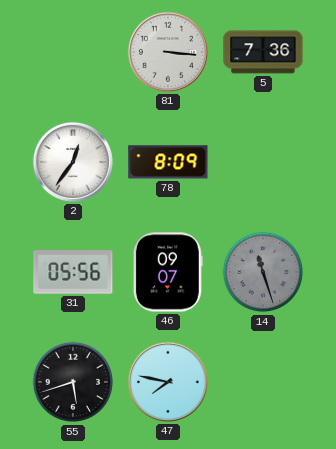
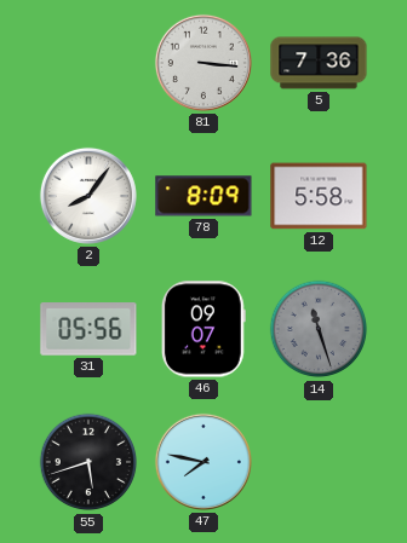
2: 12:36 -> 8:06 (88, 196)
12: none -> 5:58 (319, 196)
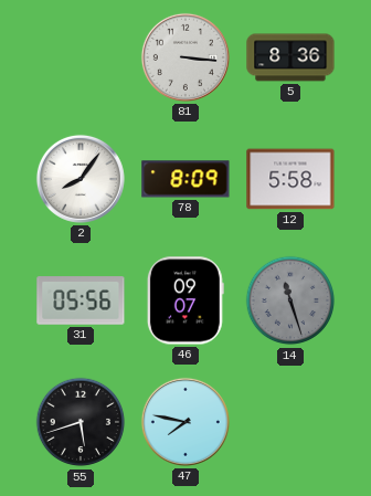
5: 7:36 -> 8:36 (290, 57)
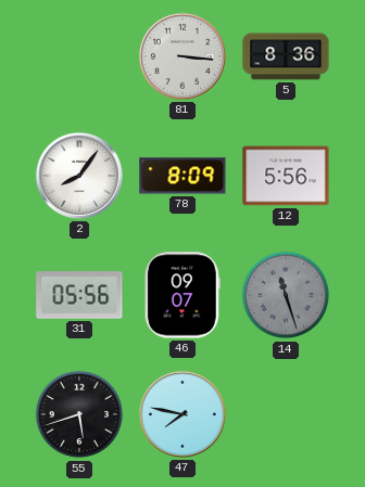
12: 5:58 -> 5:56 (286, 176)
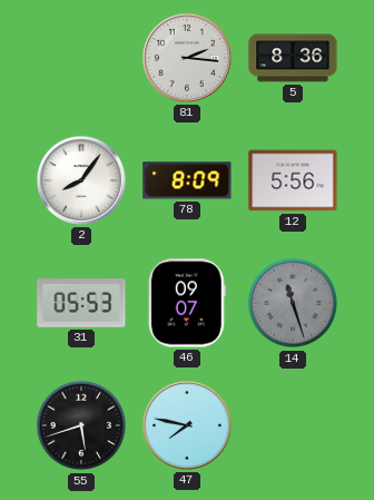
81: 3:16 -> 2:16 (187, 58)
31: 05:56 -> 05:53 (81, 304)
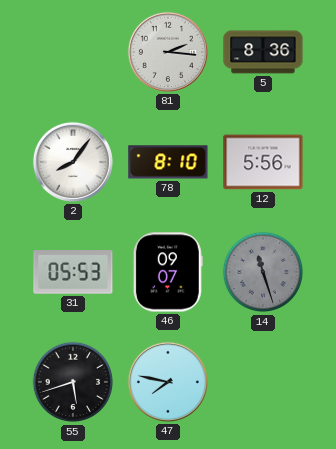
78: 8:09 -> 8:10 (168, 162)
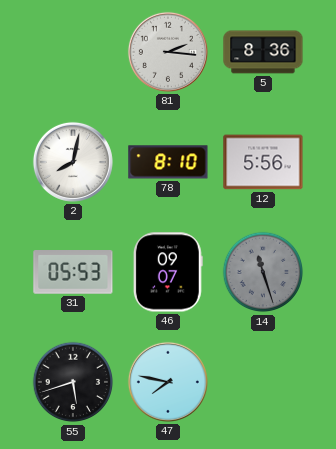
2: 8:06 -> 8:02 (73, 162)
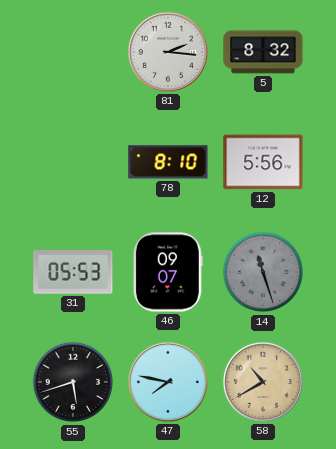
5: 8:36 -> 8:32 (263, 52)
2: 8:02 -> none (73, 162)
58: none -> 10:40 (263, 382)
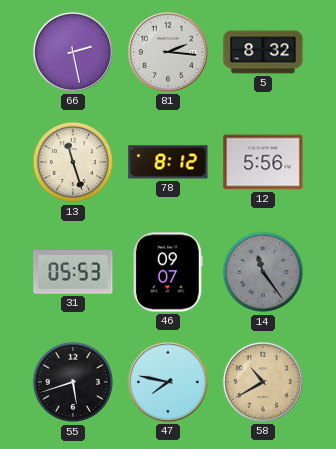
66: none -> 2:28 (73, 52)
13: none -> 11:27 (73, 162)
78: 8:10 -> 8:12 (168, 162)
14: 11:27 -> 11:24 (263, 272)
